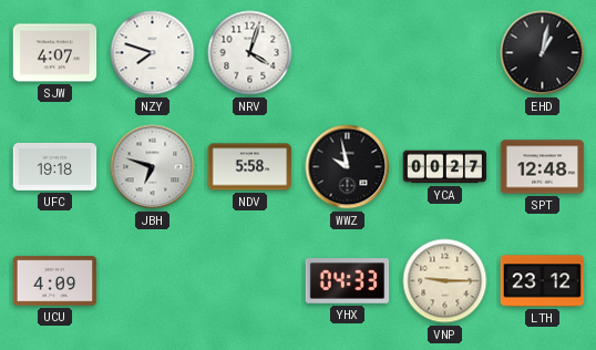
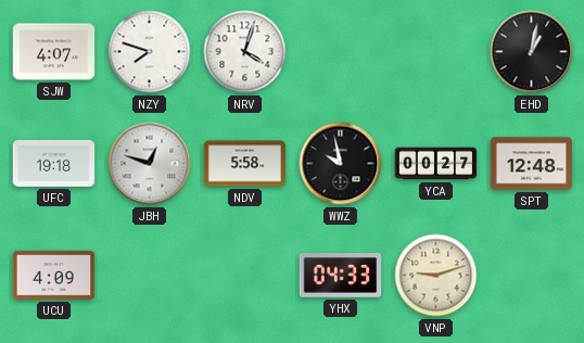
JBH: 6:48 -> 12:48 (150, 164)
VNP: 9:15 -> 9:12 (436, 276)
LTH: 23:12 -> none (543, 281)
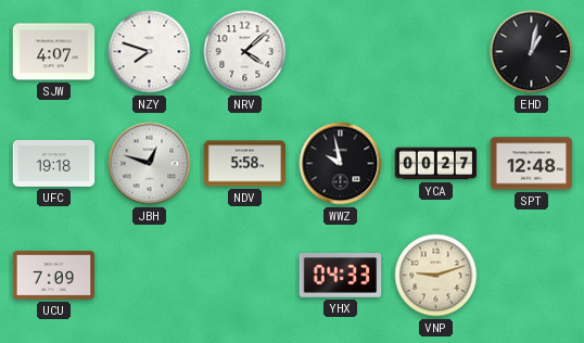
NRV: 4:03 -> 4:08 (245, 52)
UCU: 4:09 -> 7:09 (54, 276)
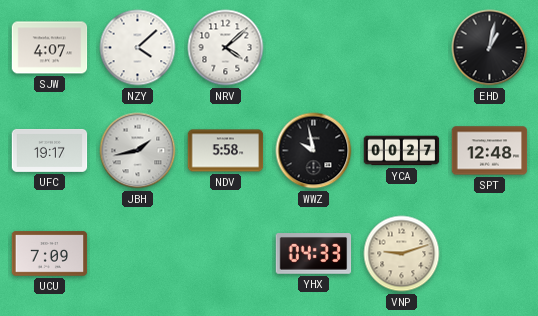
NZY: 7:48 -> 4:08 (138, 48)
UFC: 19:18 -> 19:17 (50, 150)
JBH: 12:48 -> 1:43 (138, 151)
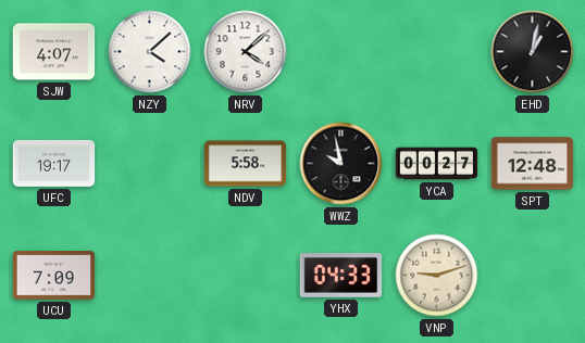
JBH: 1:43 -> none (138, 151)
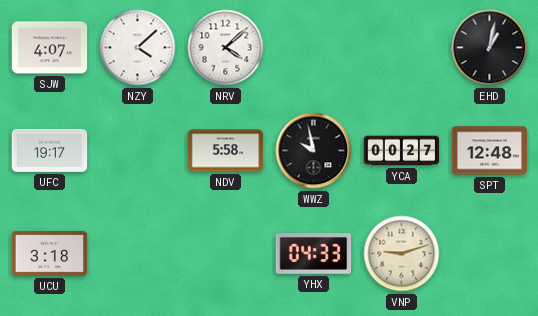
UCU: 7:09 -> 3:18 (50, 254)
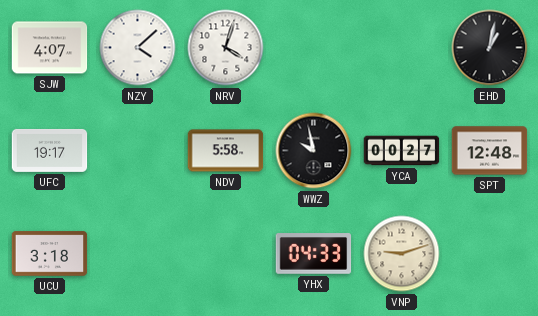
NRV: 4:08 -> 4:03 (226, 48)
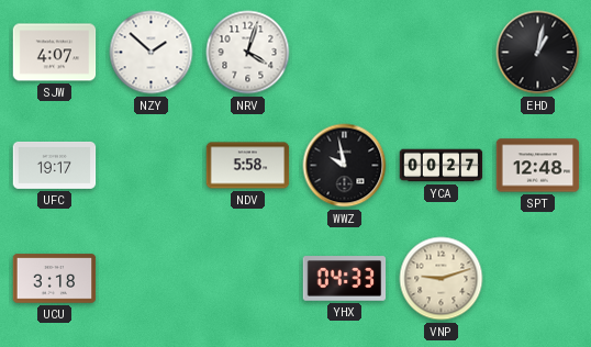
NZY: 4:08 -> 1:52 (152, 53)
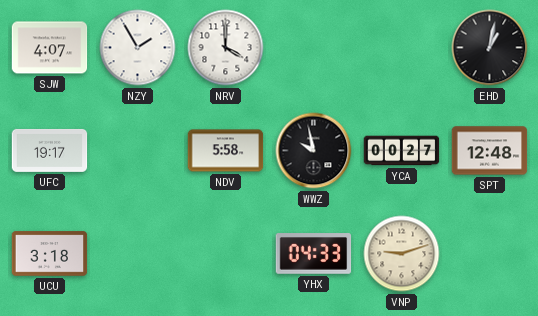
NZY: 1:52 -> 1:55 (138, 48)
NRV: 4:03 -> 4:00 (226, 48)
